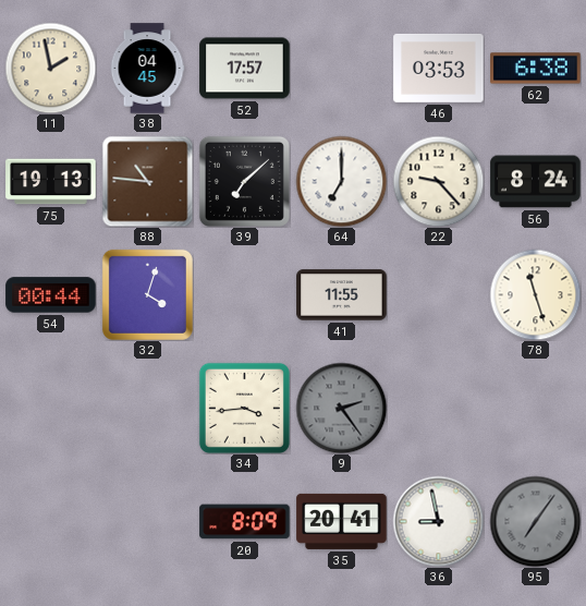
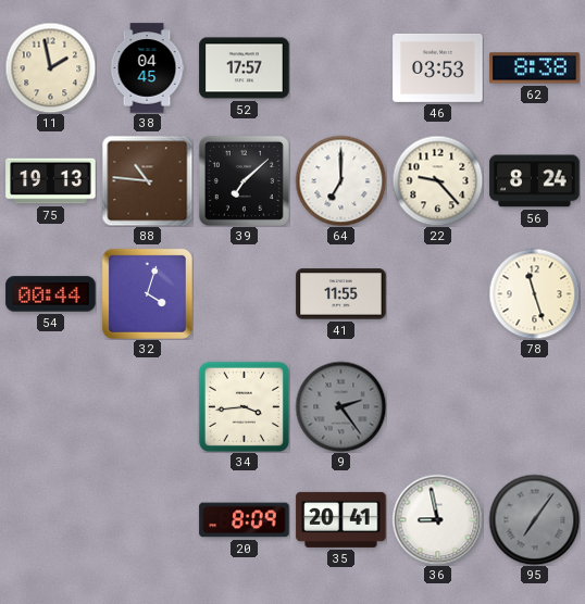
62: 6:38 -> 8:38 (535, 68)
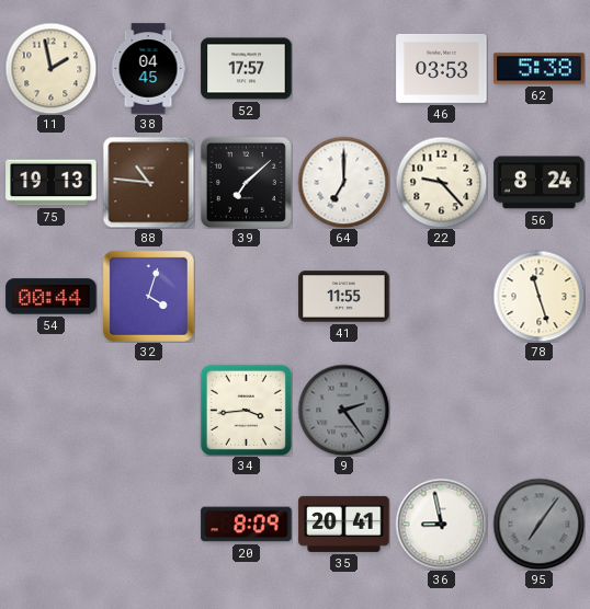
62: 8:38 -> 5:38 (540, 69)
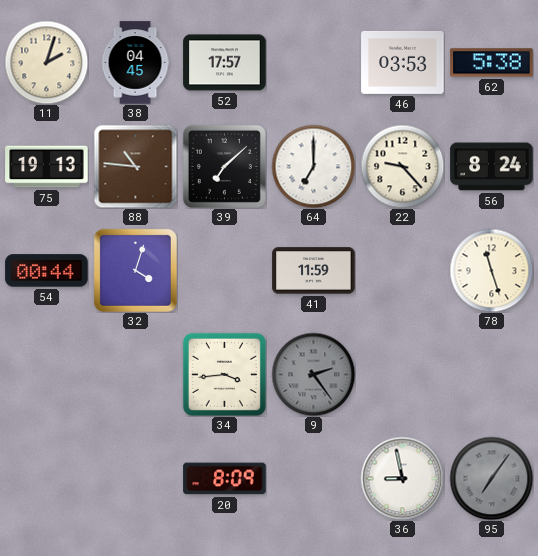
11: 1:58 -> 2:03 (46, 62)
41: 11:55 -> 11:59 (314, 271)
35: 20:41 -> none (344, 524)
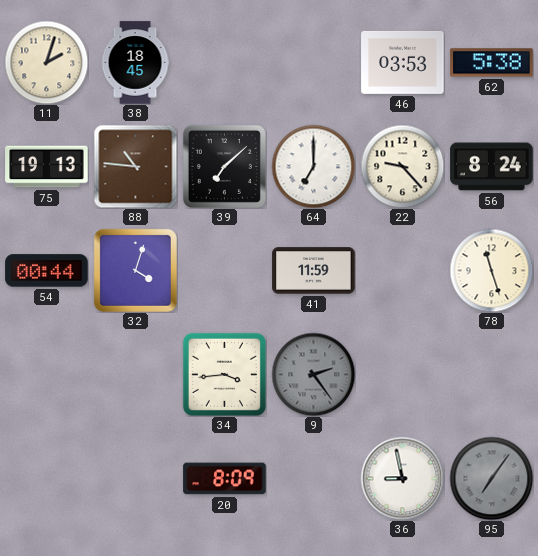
38: 04:45 -> 18:45 (135, 63)
52: 17:57 -> none (225, 63)
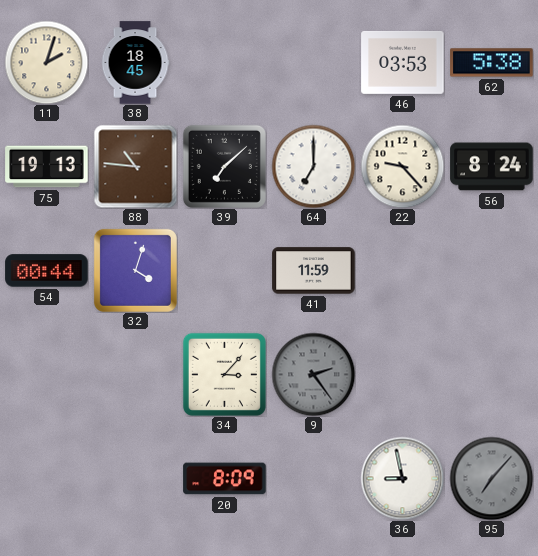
78: 11:27 -> none (491, 270)
34: 3:44 -> 3:07 (224, 374)
95: 7:06 -> 7:07 (491, 478)
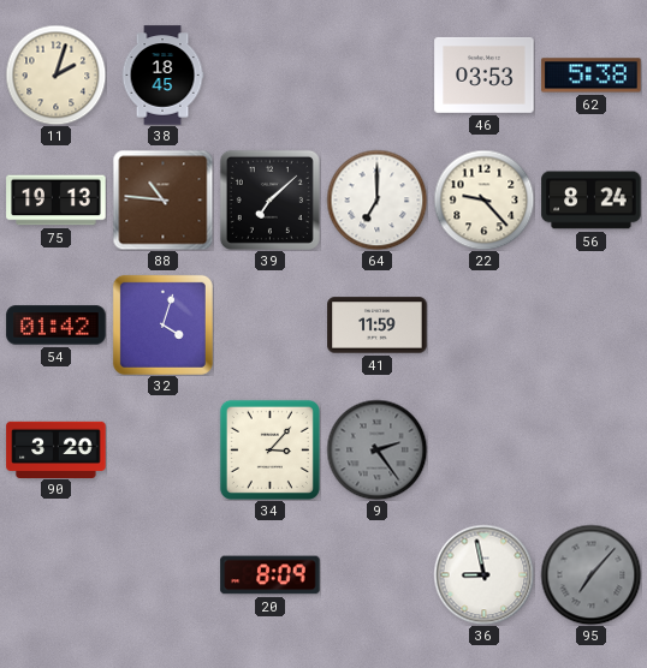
54: 00:44 -> 01:42 (57, 326)
90: none -> 3:20 (57, 449)
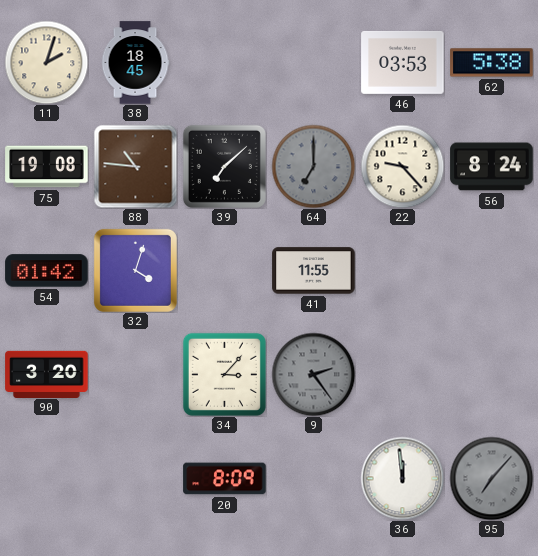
75: 19:13 -> 19:08 (47, 167)
64 dial: white -> grey (313, 166)
41: 11:59 -> 11:55 (314, 271)
36: 8:58 -> 11:59 (402, 478)
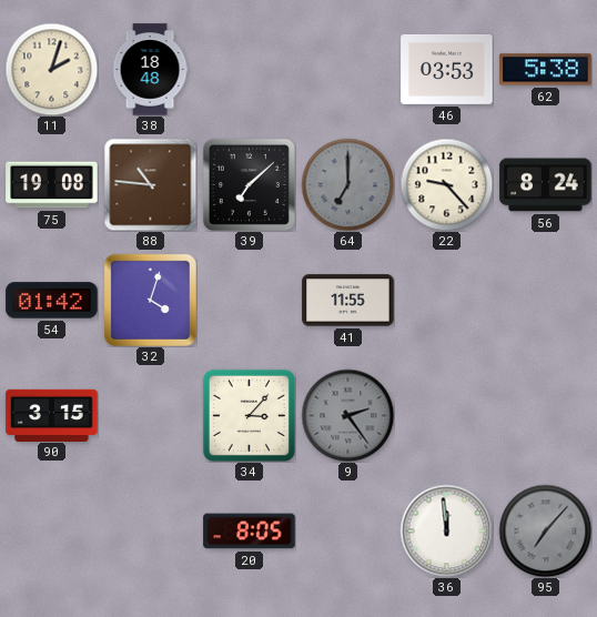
38: 18:45 -> 18:48 (150, 70)
90: 3:20 -> 3:15 (52, 415)
20: 8:09 -> 8:05 (250, 532)
